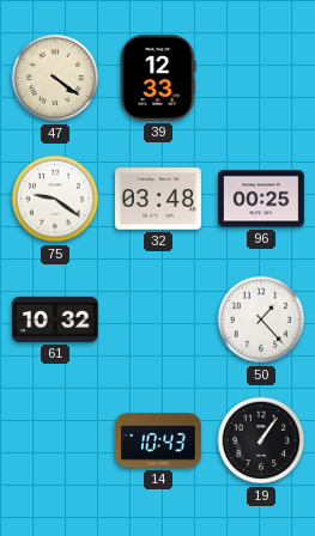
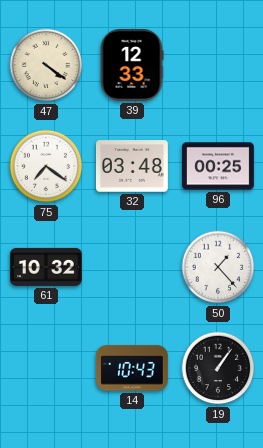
75: 9:21 -> 7:21 (46, 166)
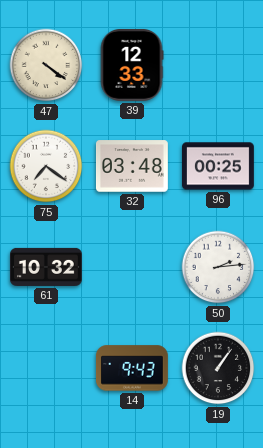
50: 1:23 -> 2:14 (218, 267)
14: 10:43 -> 9:43 (132, 368)
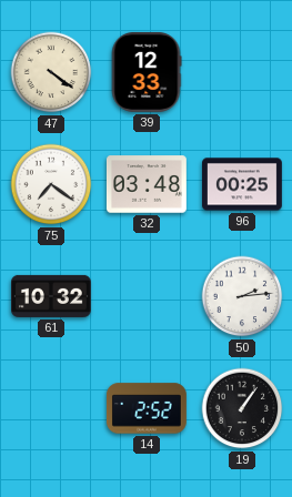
14: 9:43 -> 2:52 (147, 408)
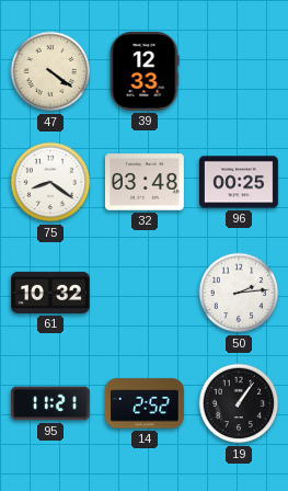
75: 7:21 -> 8:21 (50, 182)
95: none -> 11:21 (50, 403)
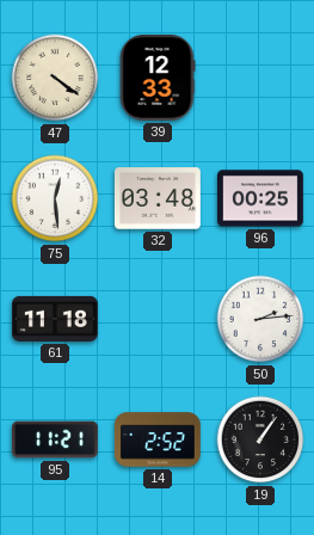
75: 8:21 -> 12:29 (55, 198)
61: 10:32 -> 11:18 (56, 319)
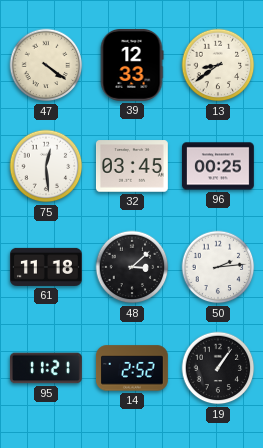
13: none -> 8:39 (218, 65)
32: 03:48 -> 03:45 (132, 166)
48: none -> 3:08 (132, 267)
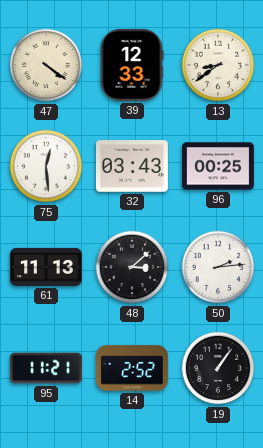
32: 03:45 -> 03:43 (132, 166)
61: 11:18 -> 11:13 (47, 267)
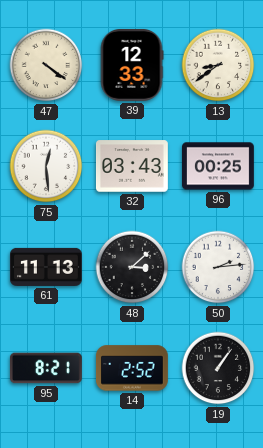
95: 11:21 -> 8:21 (46, 368)
